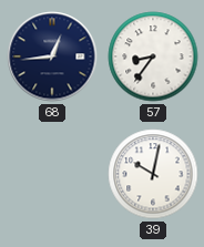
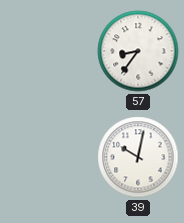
68: 12:44 -> none (52, 56)
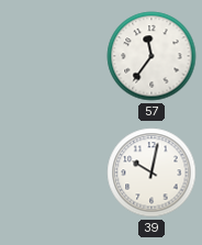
57: 8:36 -> 11:36 (151, 56)
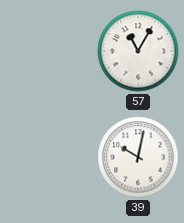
57: 11:36 -> 11:05 (138, 51)
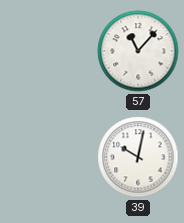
57: 11:05 -> 11:07 (138, 51)
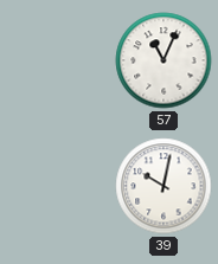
57: 11:07 -> 11:04 (163, 60)
